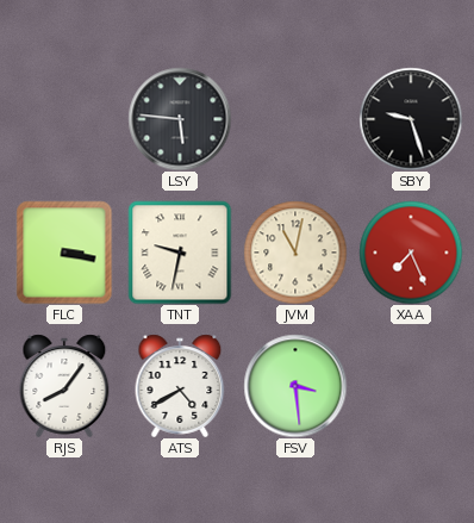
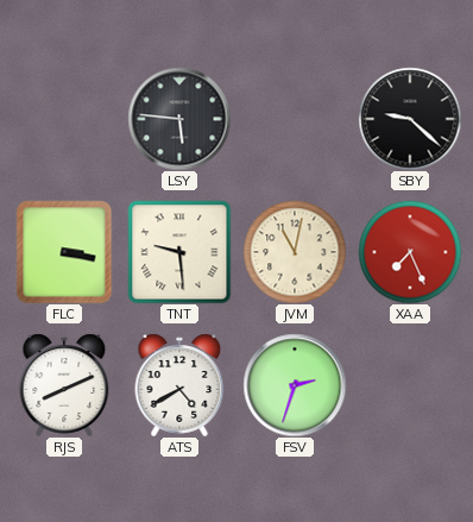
SBY: 9:27 -> 9:22 (410, 119)
TNT: 9:32 -> 9:29 (179, 252)
RJS: 8:06 -> 8:11 (64, 385)
FSV: 3:29 -> 2:33 (295, 385)
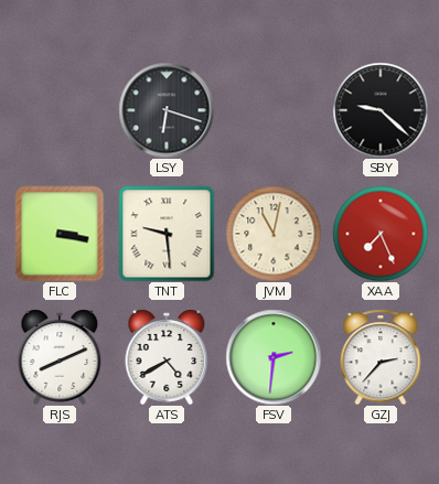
LSY: 5:46 -> 6:18 (167, 110)
FSV: 2:33 -> 2:31 (274, 357)
GZJ: none -> 2:37 (381, 357)
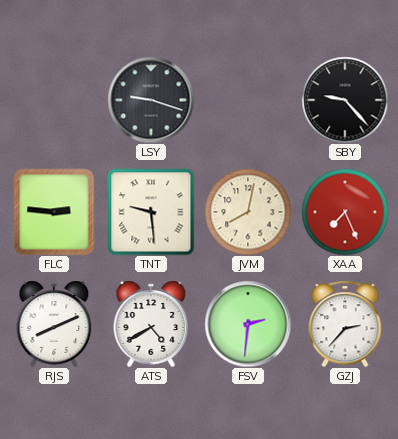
LSY: 6:18 -> 9:18 (151, 100)
SBY: 9:22 -> 9:23 (345, 100)
FLC: 3:17 -> 2:46 (54, 212)
JVM: 11:02 -> 8:02 (248, 212)
